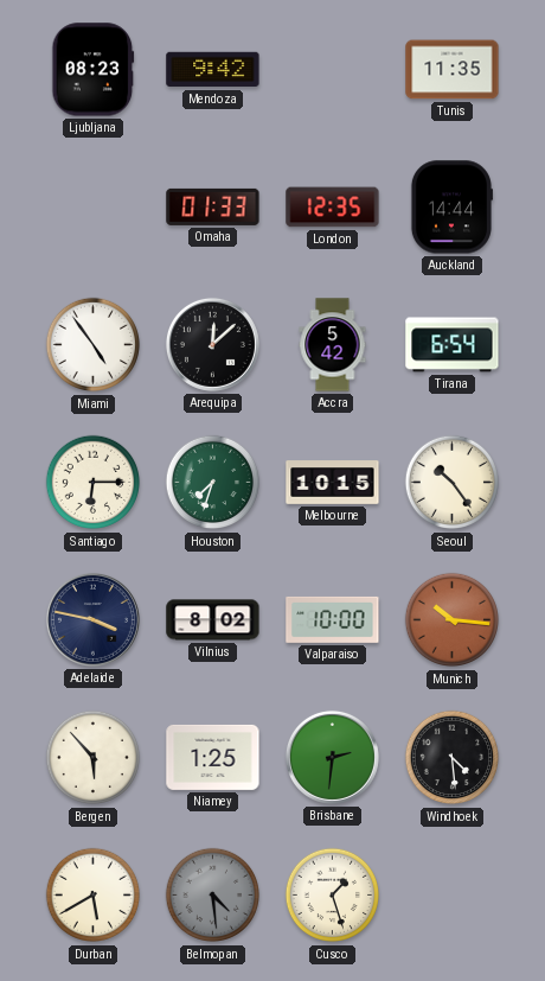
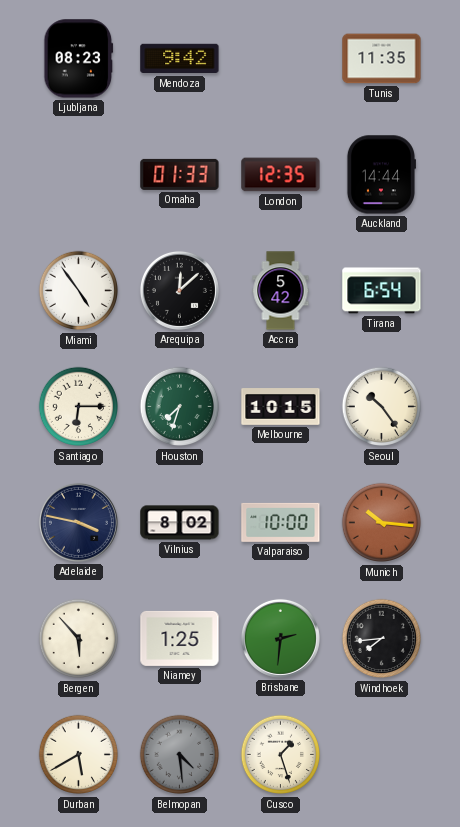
Windhoek: 4:29 -> 7:44 (382, 639)
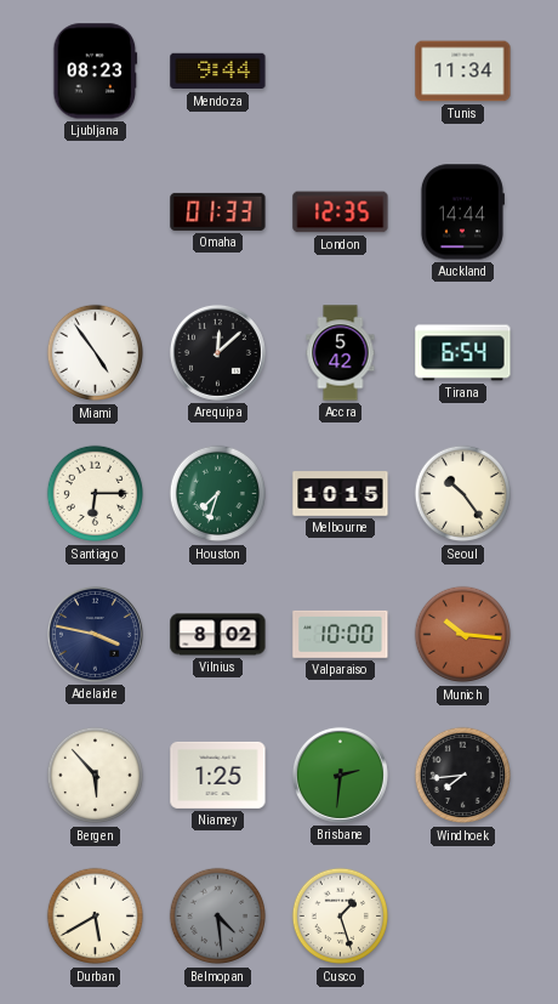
Mendoza: 9:42 -> 9:44 (218, 72)
Tunis: 11:35 -> 11:34 (463, 72)
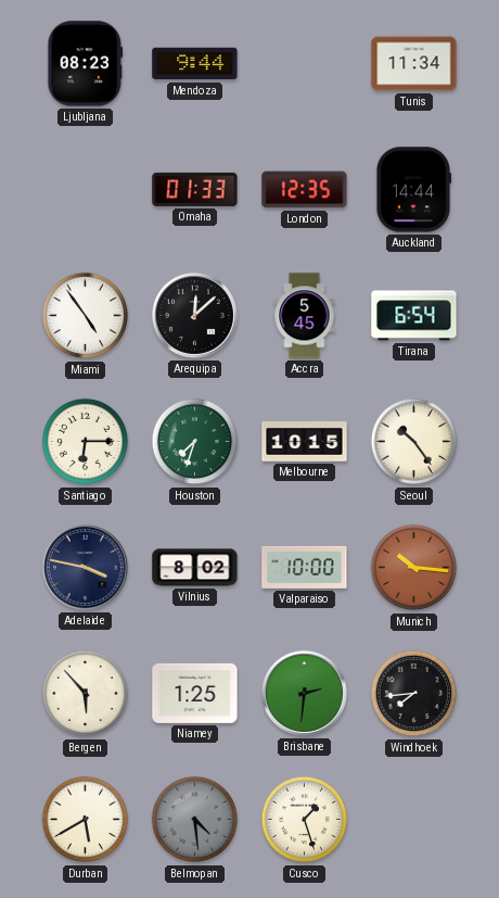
Accra: 5:42 -> 5:45 (305, 316)
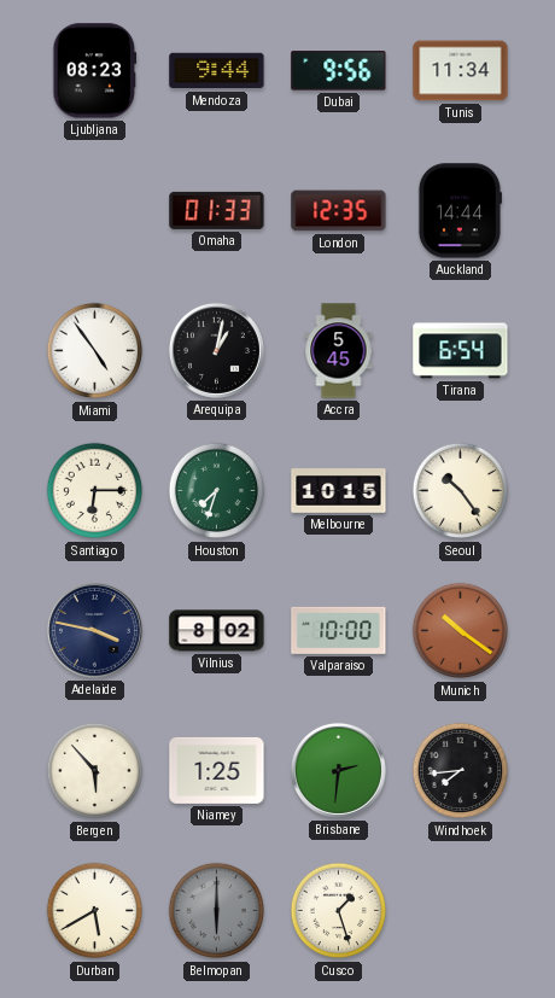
Dubai: none -> 9:56 (339, 71)
Arequipa: 12:08 -> 1:02 (216, 350)
Munich: 10:16 -> 10:21 (461, 631)
Belmopan: 4:29 -> 6:00 (217, 911)
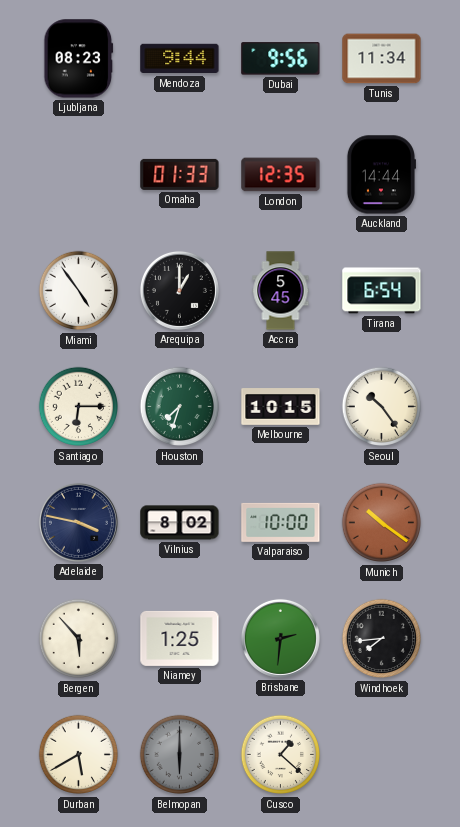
Arequipa: 1:02 -> 1:00 (179, 290)
Cusco: 1:27 -> 1:22 (281, 755)
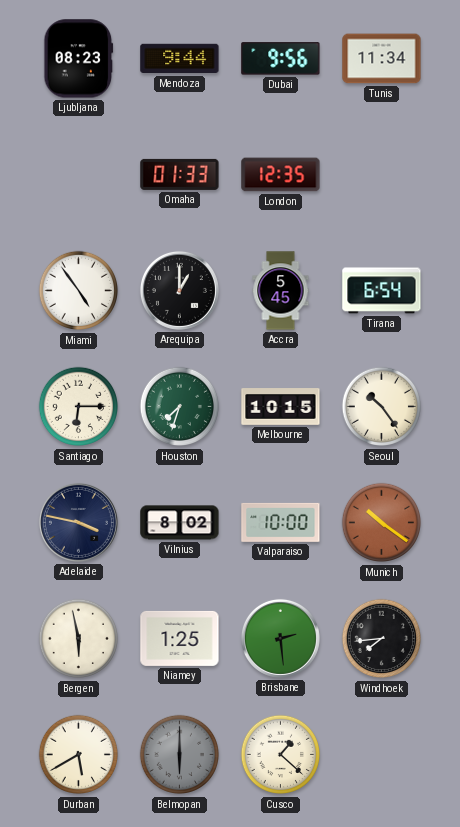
Auckland: 14:44 -> none (381, 175)
Bergen: 5:53 -> 5:58 (79, 639)
Brisbane: 2:31 -> 2:29 (280, 638)
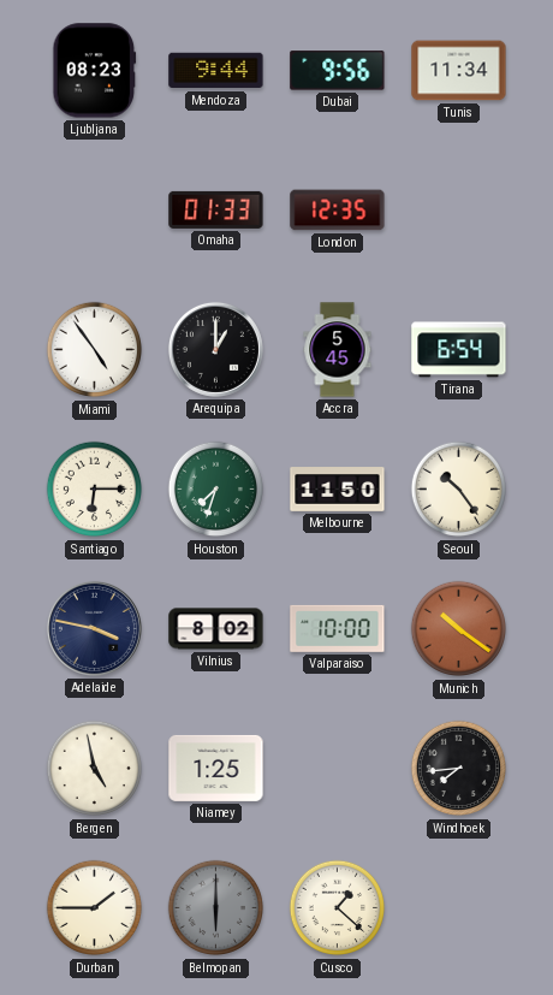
Melbourne: 10:15 -> 11:50 (338, 490)
Bergen: 5:58 -> 4:58 (95, 769)
Brisbane: 2:29 -> none (280, 638)
Durban: 5:40 -> 1:45 (95, 908)
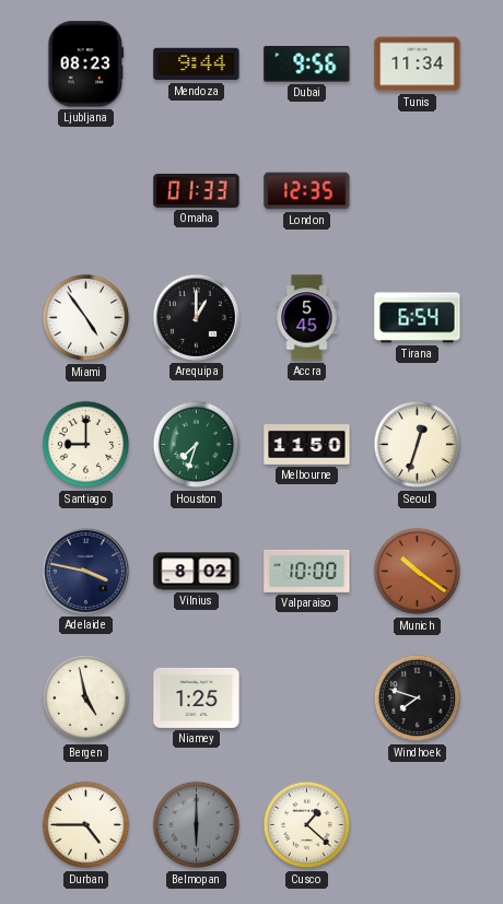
Santiago: 6:15 -> 9:00 (86, 445)
Seoul: 10:24 -> 12:33 (418, 445)
Windhoek: 7:44 -> 7:48 (418, 698)
Durban: 1:45 -> 4:45 (86, 825)
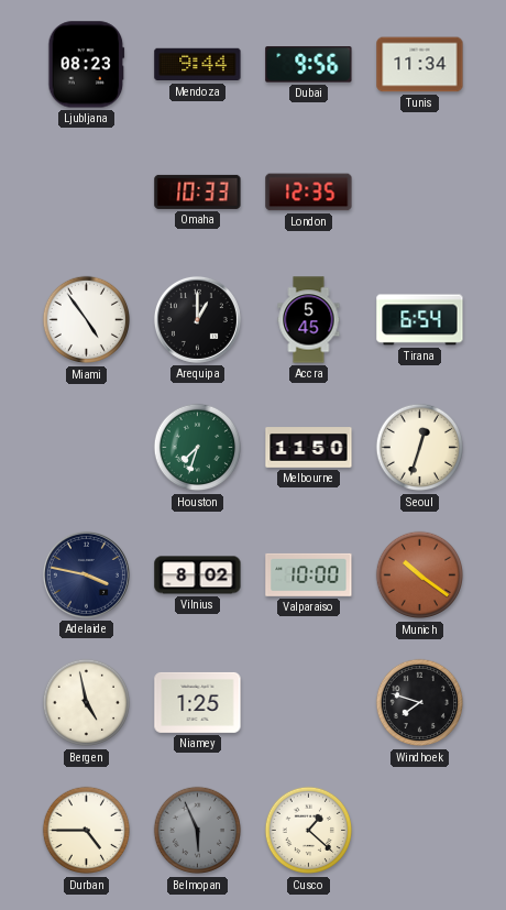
Omaha: 01:33 -> 10:33 (198, 191)
Santiago: 9:00 -> none (86, 445)
Belmopan: 6:00 -> 5:56 (198, 831)
